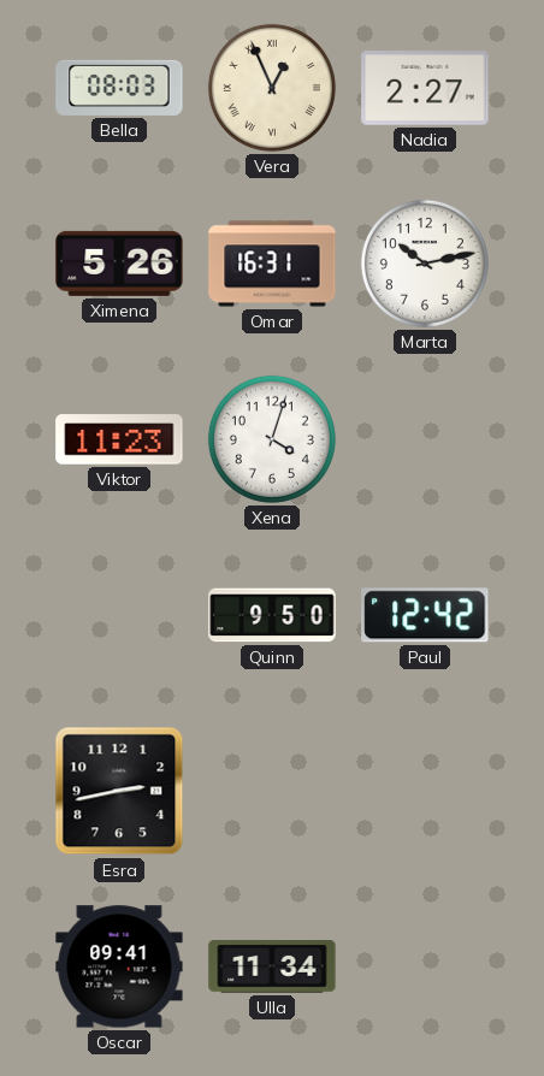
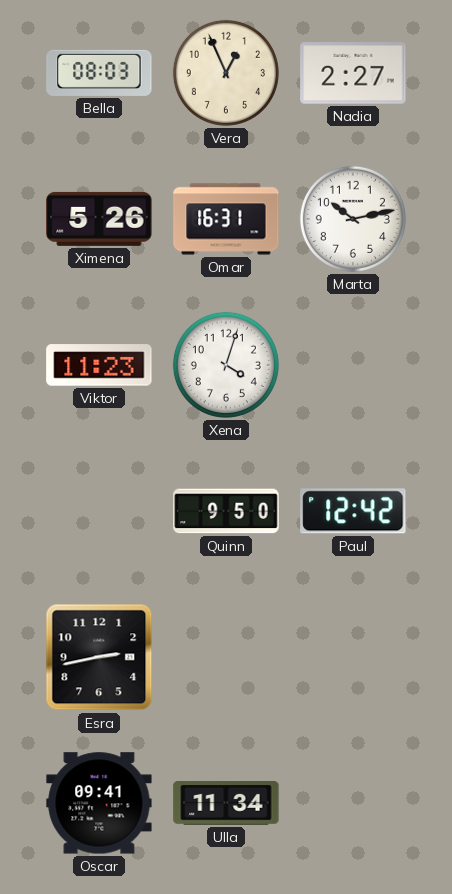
Vera numerals: Roman -> Arabic (226, 73)
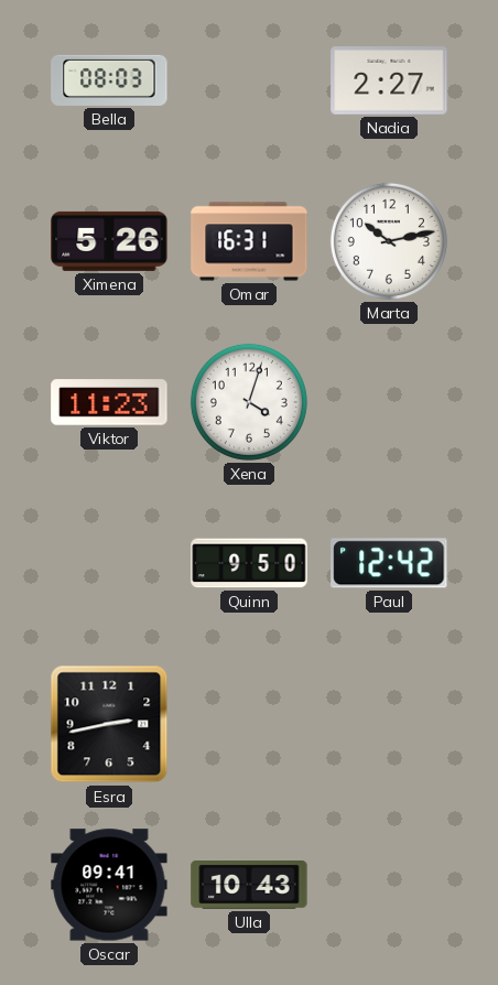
Vera: 12:56 -> none (226, 73)
Ulla: 11:34 -> 10:43 (249, 886)
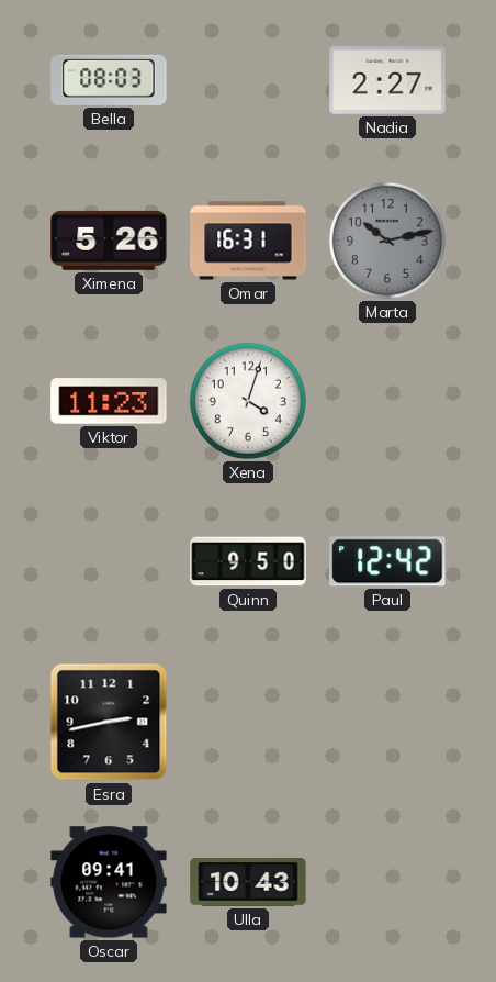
Marta dial: white -> grey (387, 241)
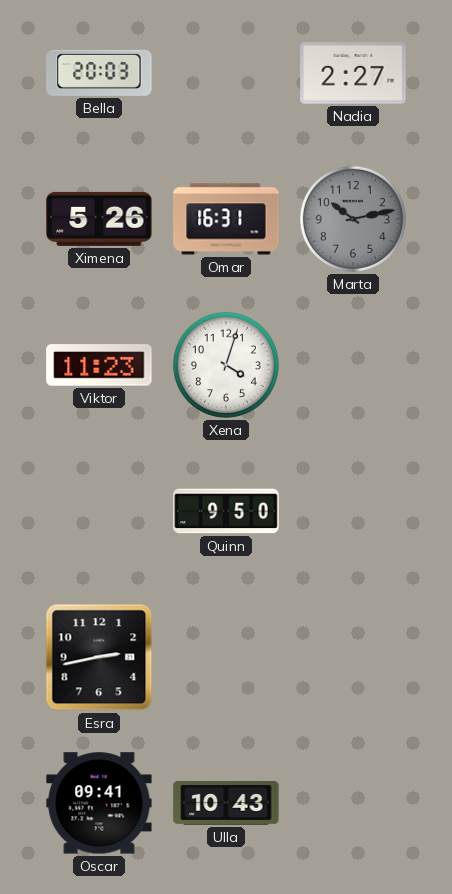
Bella: 08:03 -> 20:03 (99, 73)
Paul: 12:42 -> none (387, 561)
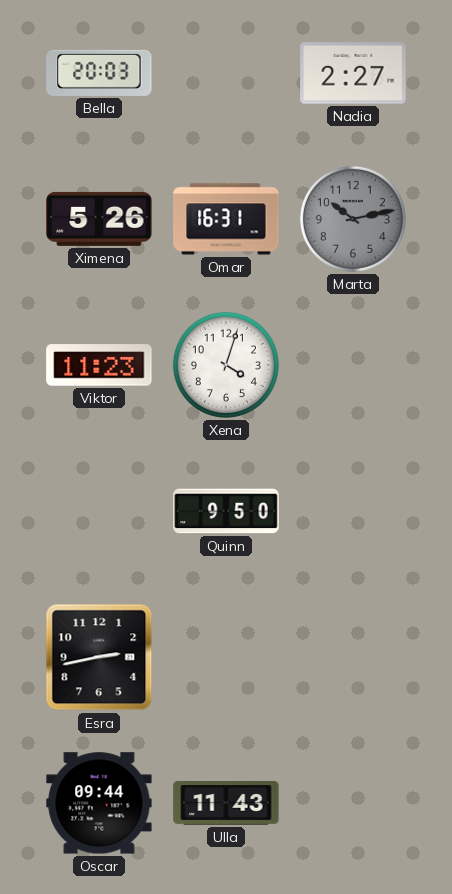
Oscar: 09:41 -> 09:44 (99, 803)
Ulla: 10:43 -> 11:43 (226, 804)
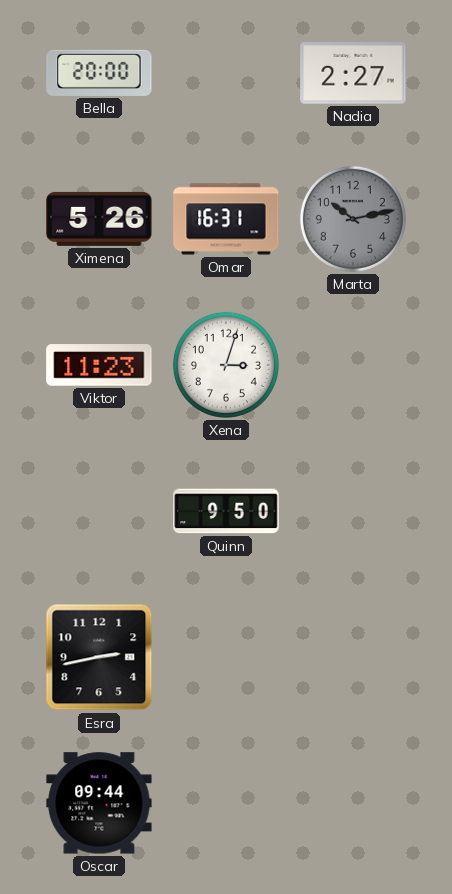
Bella: 20:03 -> 20:00 (99, 73)
Xena: 4:03 -> 3:03 (226, 365)
Ulla: 11:43 -> none (226, 804)
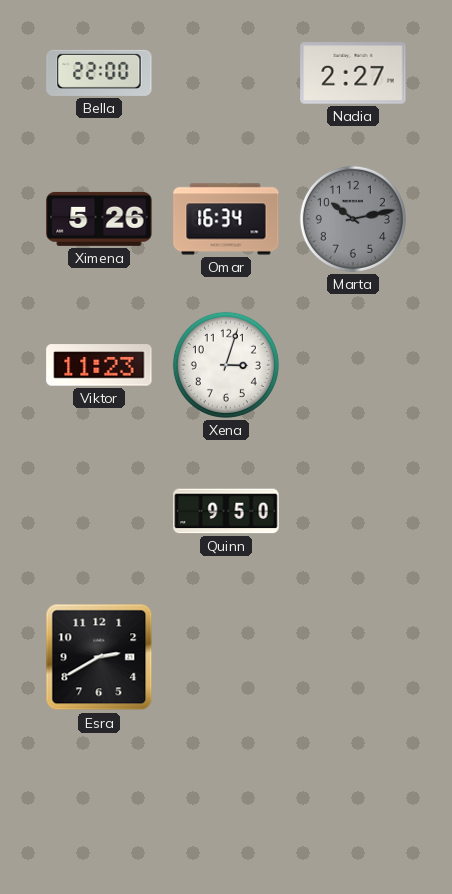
Bella: 20:00 -> 22:00 (99, 73)
Omar: 16:31 -> 16:34 (226, 219)
Esra: 2:43 -> 2:40 (99, 657)
Oscar: 09:44 -> none (99, 803)
